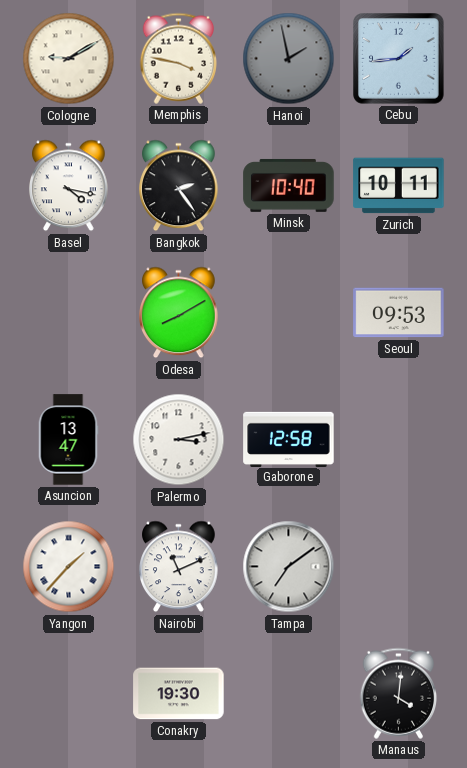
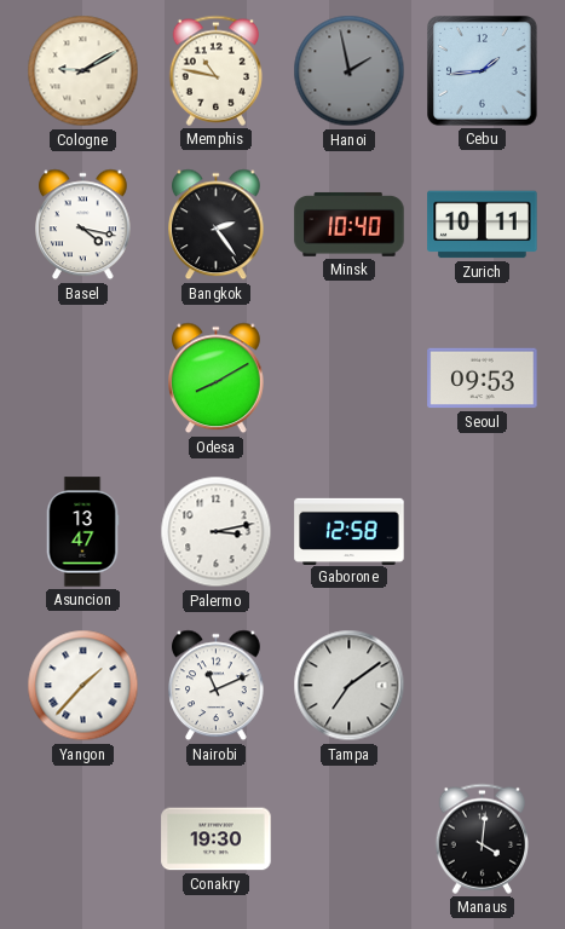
Memphis: 3:47 -> 10:47 (215, 70)
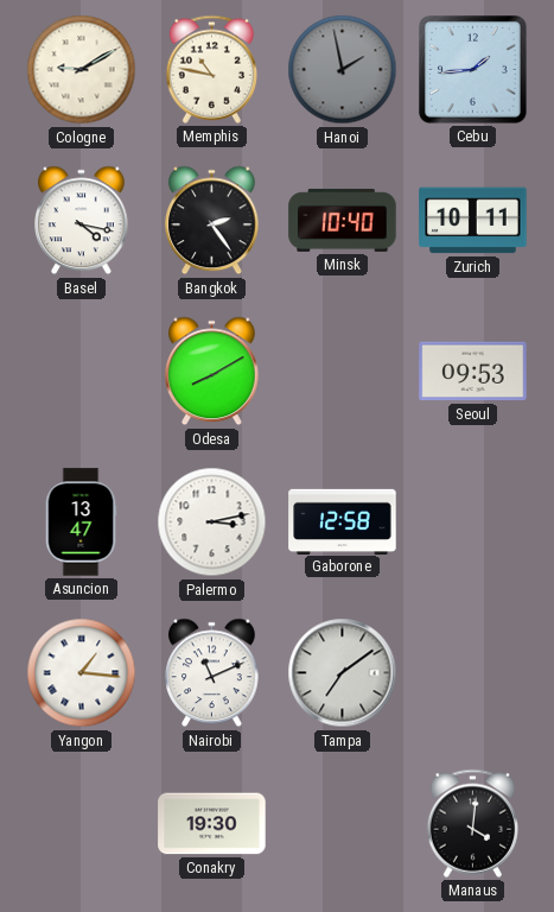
Yangon: 1:37 -> 1:16 (82, 673)
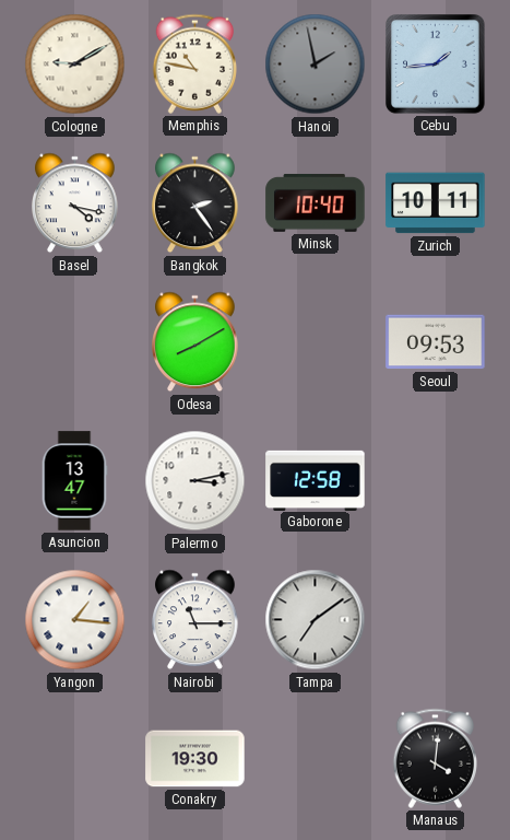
Nairobi: 11:11 -> 11:15 (195, 620)
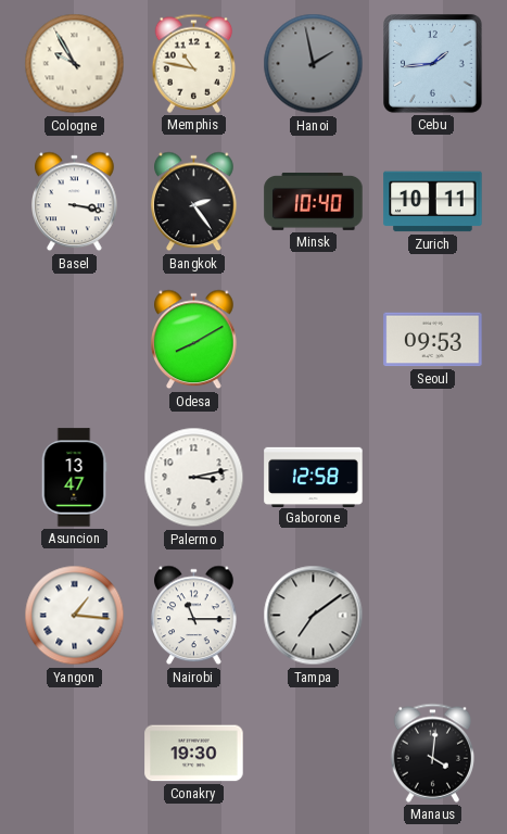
Cologne: 9:10 -> 9:55 (75, 64)
Basel: 4:17 -> 3:17 (75, 202)
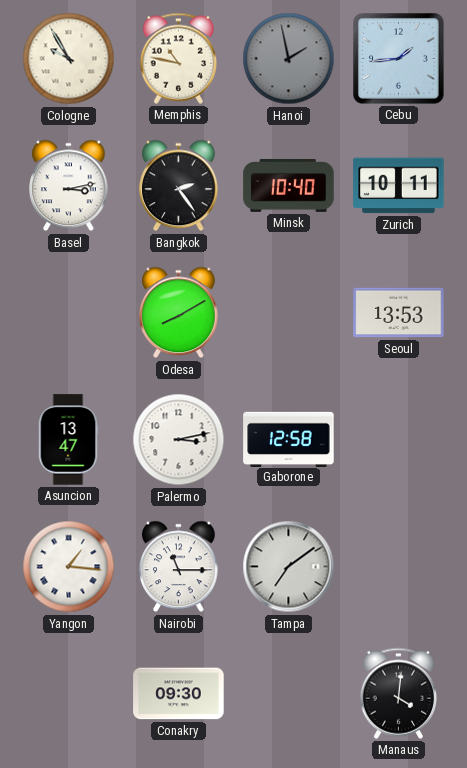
Basel: 3:17 -> 3:13 (69, 186)
Seoul: 09:53 -> 13:53 (399, 313)
Conakry: 19:30 -> 09:30 (179, 694)
